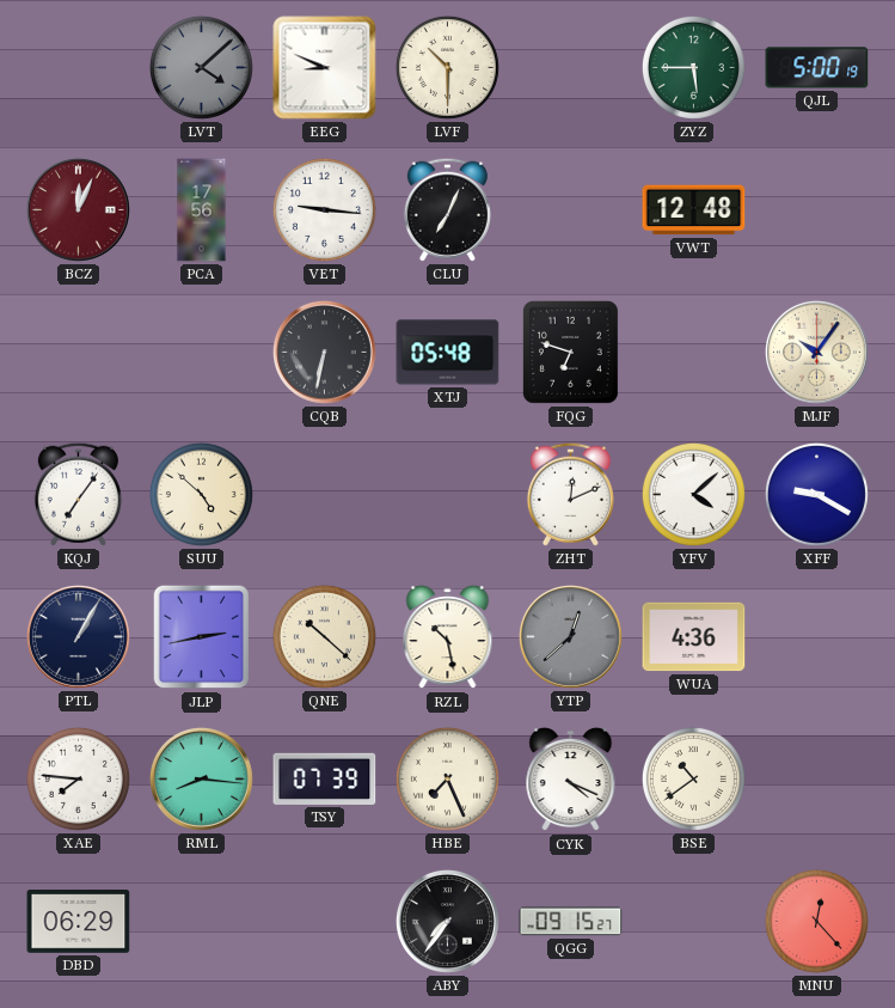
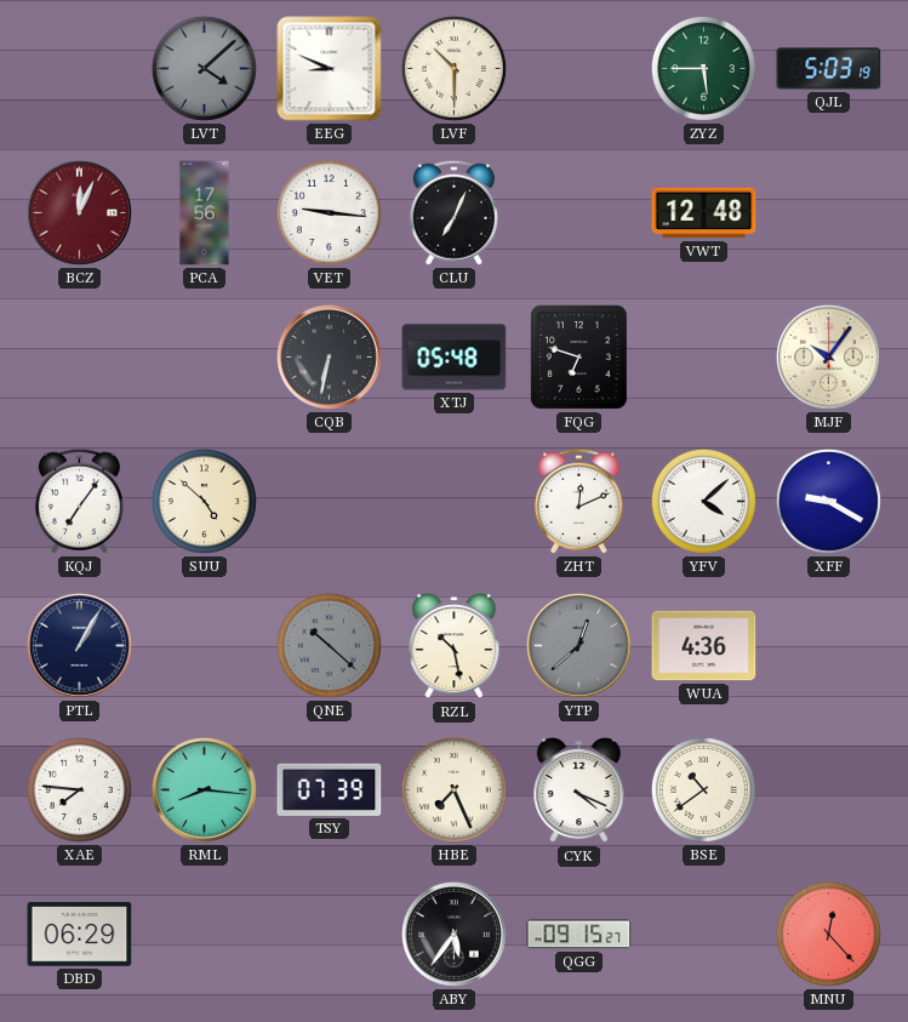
QJL: 5:00 -> 5:03 (829, 69)
JLP: 2:43 -> none (202, 637)
QNE dial: cream -> grey (329, 645)
ABY: 7:36 -> 5:36 (453, 933)
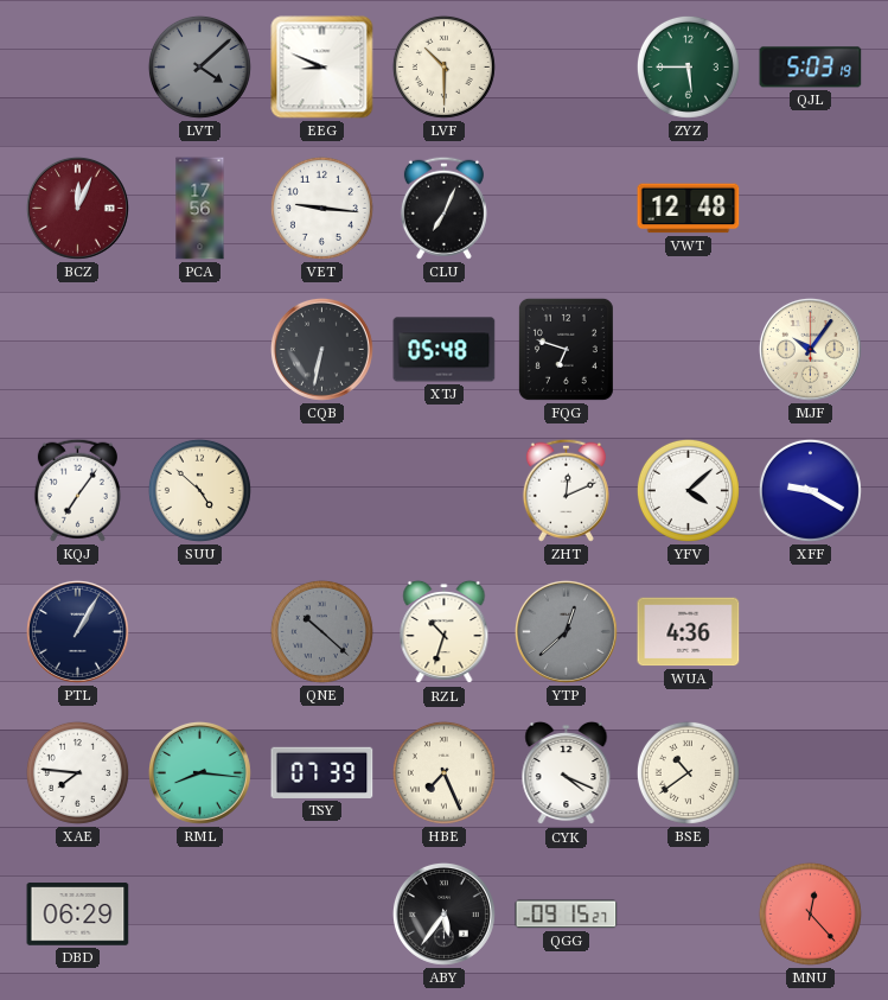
RZL: 10:28 -> 10:33 (445, 632)
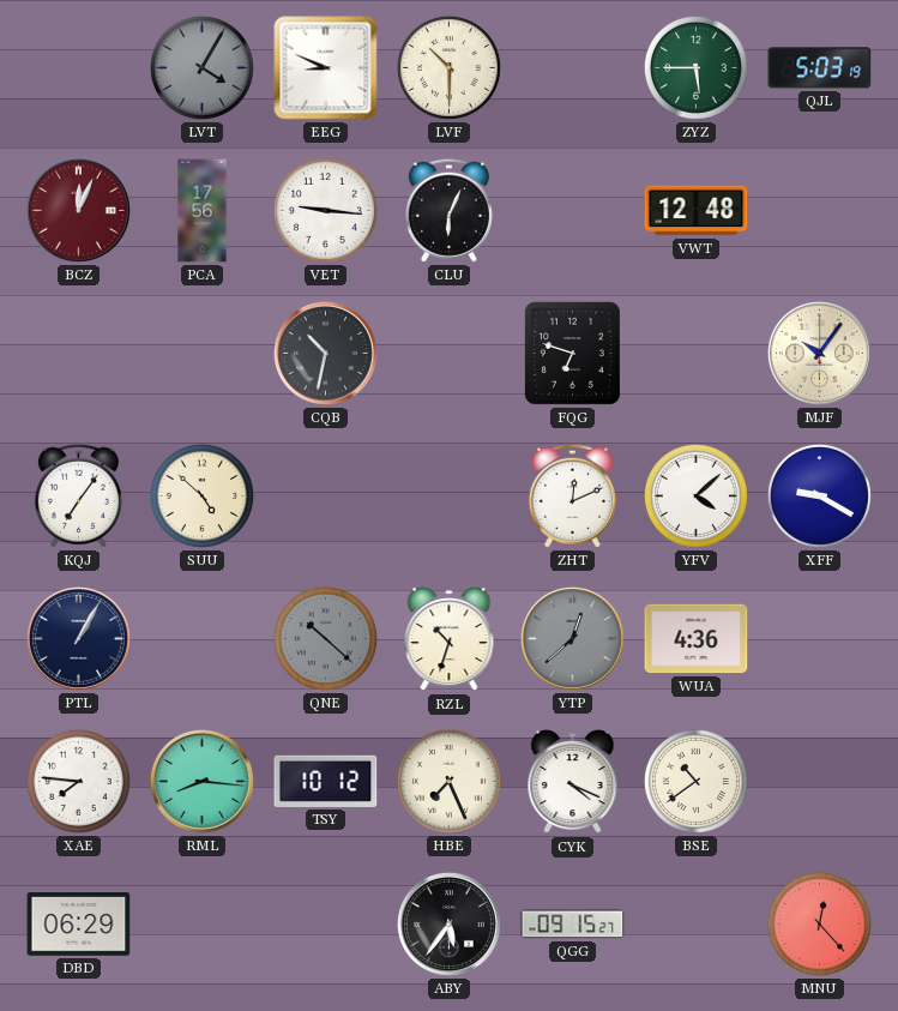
LVT: 4:08 -> 4:05 (201, 67)
CLU: 7:04 -> 6:04 (448, 210)
CQB: 6:32 -> 10:32 (325, 353)
XTJ: 05:48 -> none (445, 350)
TSY: 07:39 -> 10:12 (326, 781)
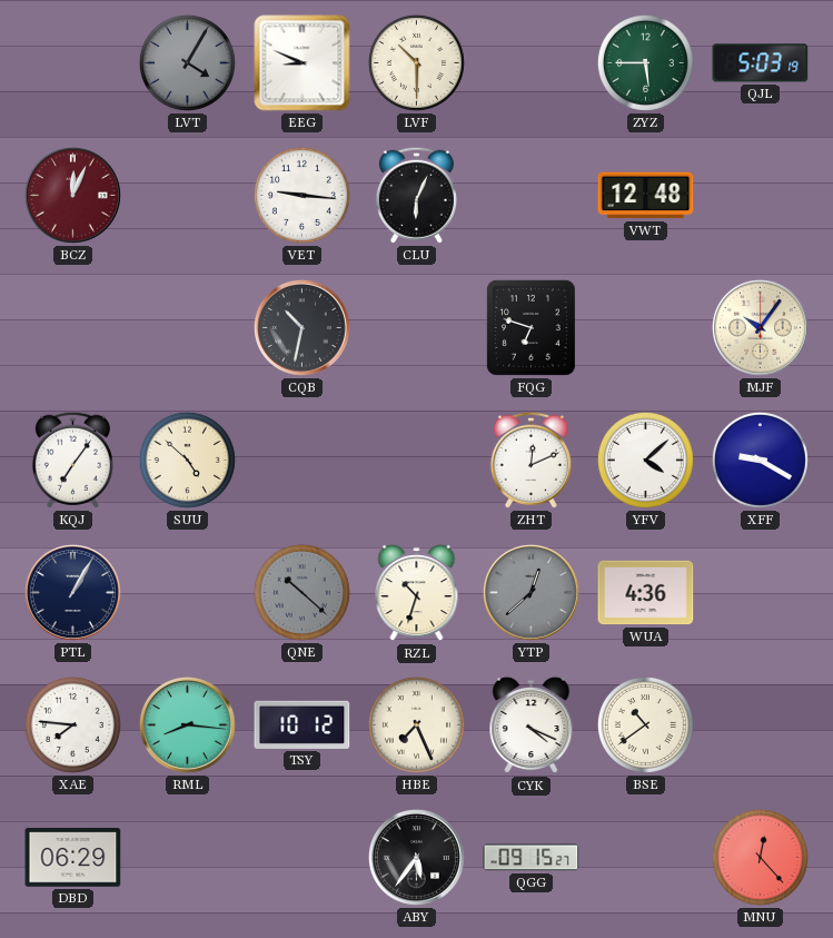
PCA: 17:56 -> none (203, 211)
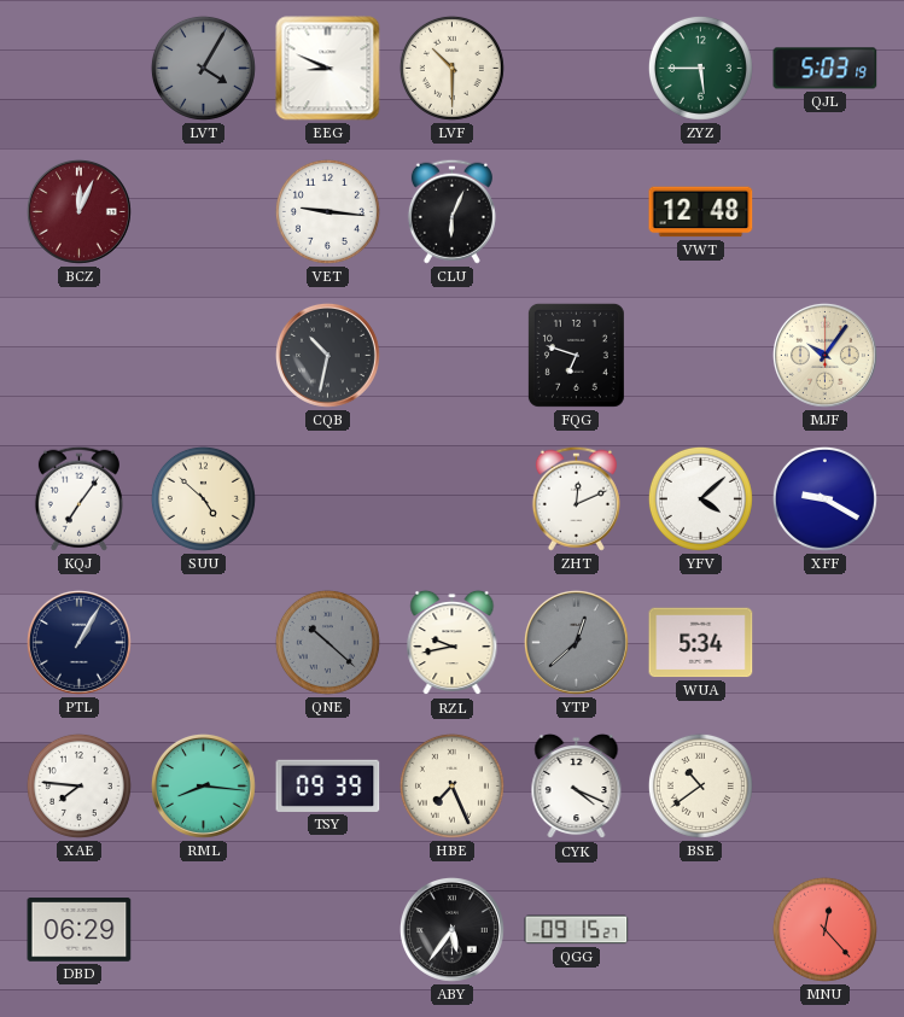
RZL: 10:33 -> 9:43 (453, 643)
WUA: 4:36 -> 5:34 (701, 643)
TSY: 10:12 -> 09:39 (328, 785)
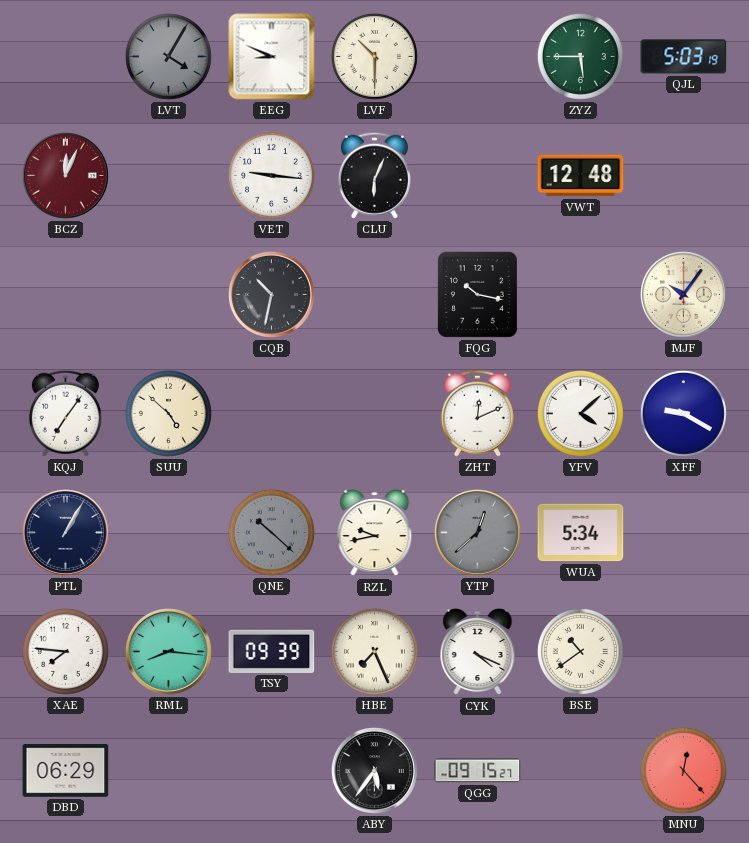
FQG: 6:48 -> 10:17 (477, 294)
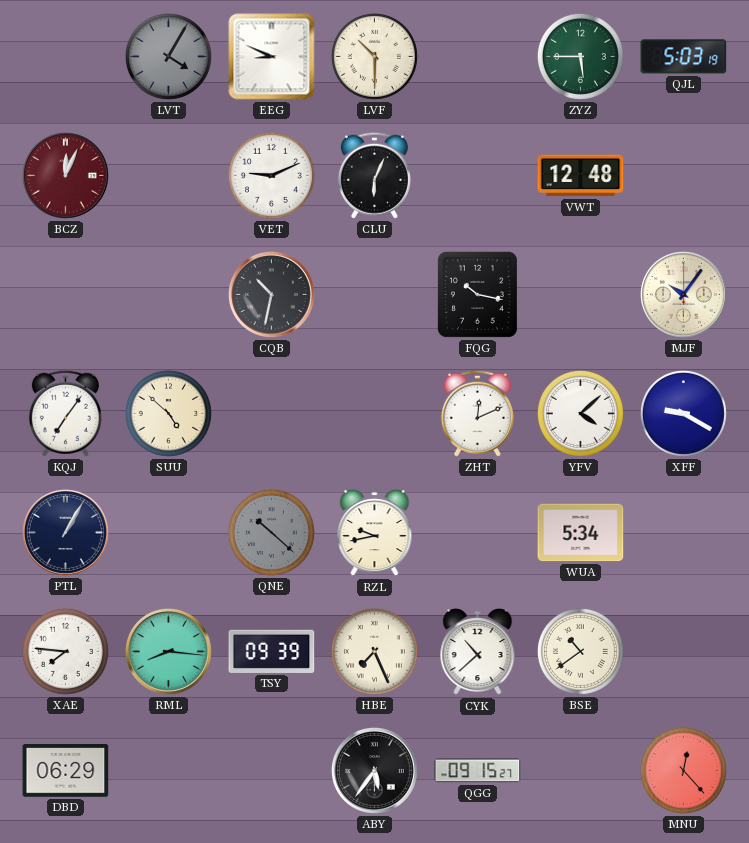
VET: 9:16 -> 9:11 (271, 175)
YTP: 12:38 -> none (477, 532)
CYK: 4:19 -> 10:38 (478, 652)
